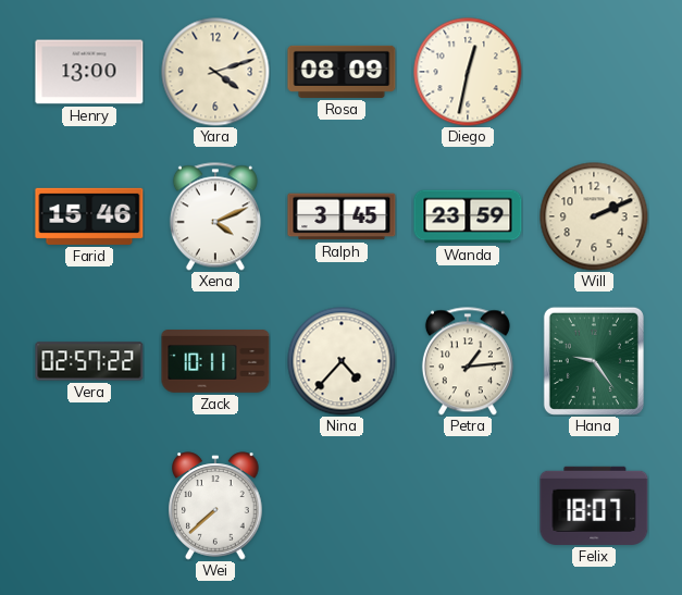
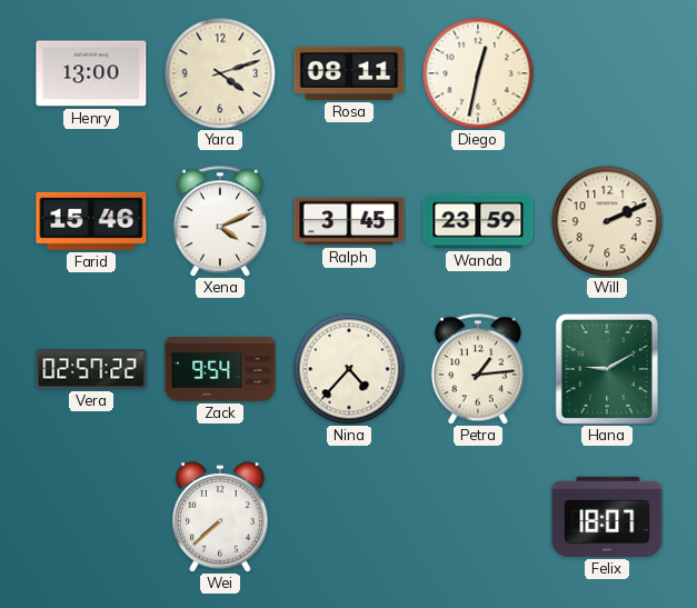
Rosa: 08:09 -> 08:11 (349, 73)
Zack: 10:11 -> 9:54 (220, 369)
Hana: 9:24 -> 9:10 (607, 369)
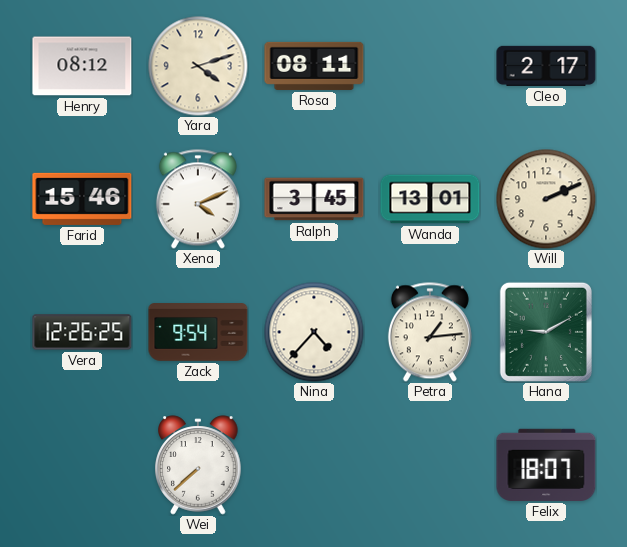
Henry: 13:00 -> 08:12 (82, 66)
Diego: 12:32 -> none (478, 73)
Cleo: none -> 2:17 (546, 66)
Wanda: 23:59 -> 13:01 (430, 199)
Vera: 02:57 -> 12:26 (82, 332)
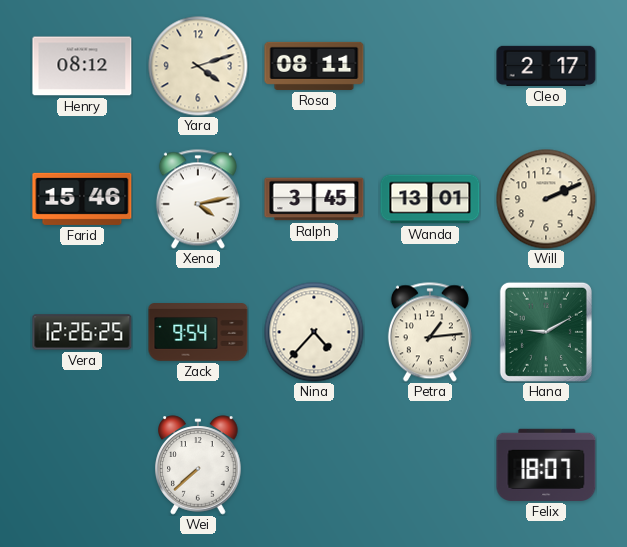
Xena: 4:11 -> 4:13 (198, 199)
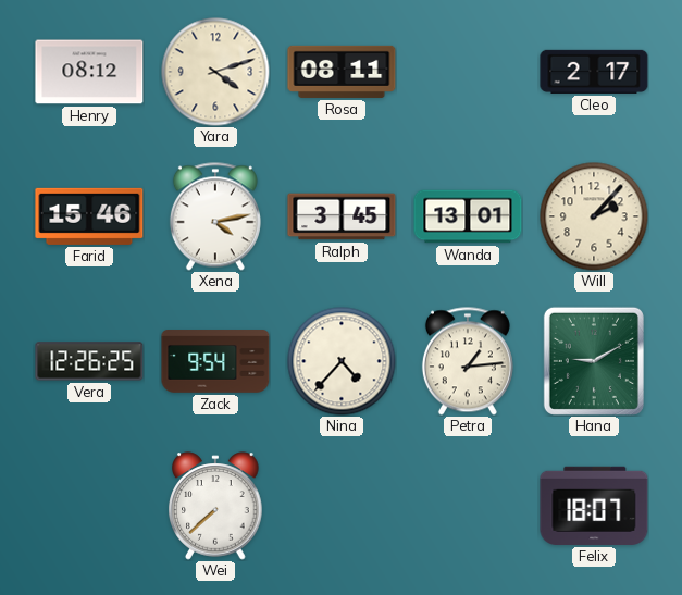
Will: 2:11 -> 2:07 (594, 216)
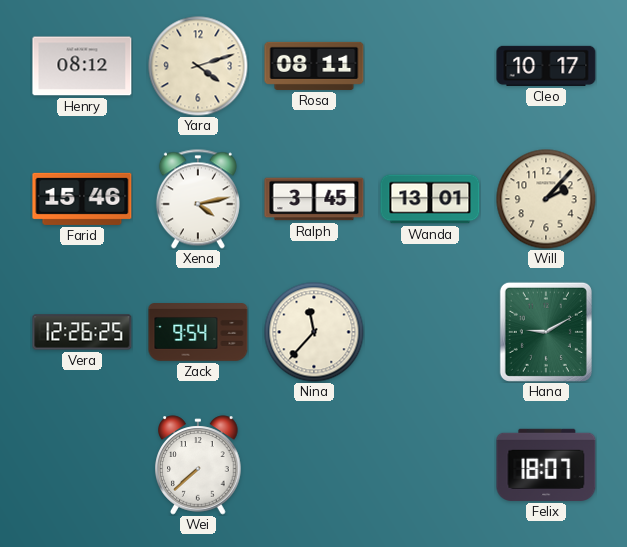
Cleo: 2:17 -> 10:17 (546, 66)
Nina: 4:37 -> 11:37 (314, 332)
Petra: 1:14 -> none (468, 361)
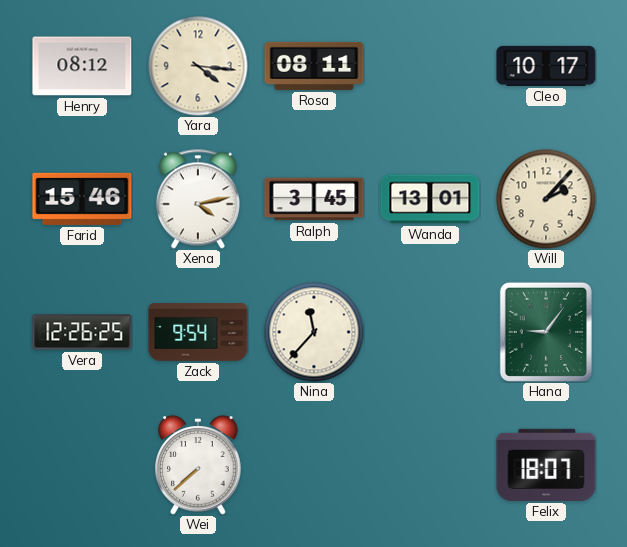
Yara: 4:12 -> 4:16 (198, 66)
Hana: 9:10 -> 9:06 (546, 332)
